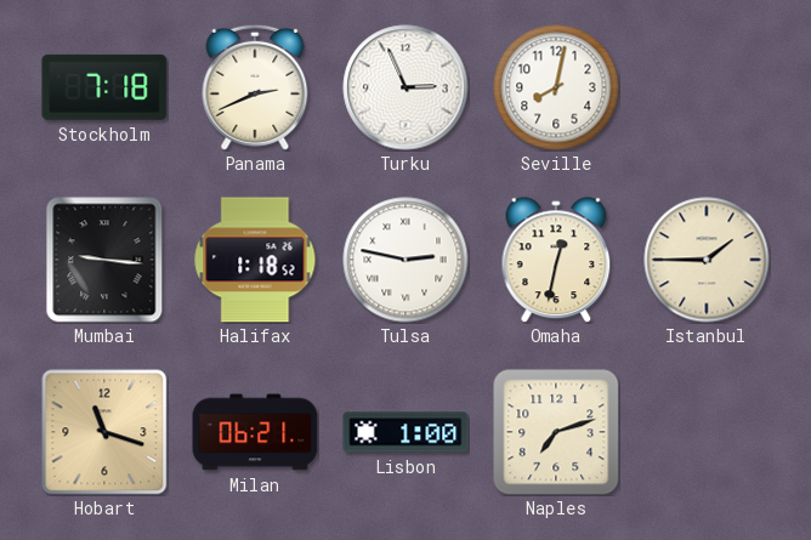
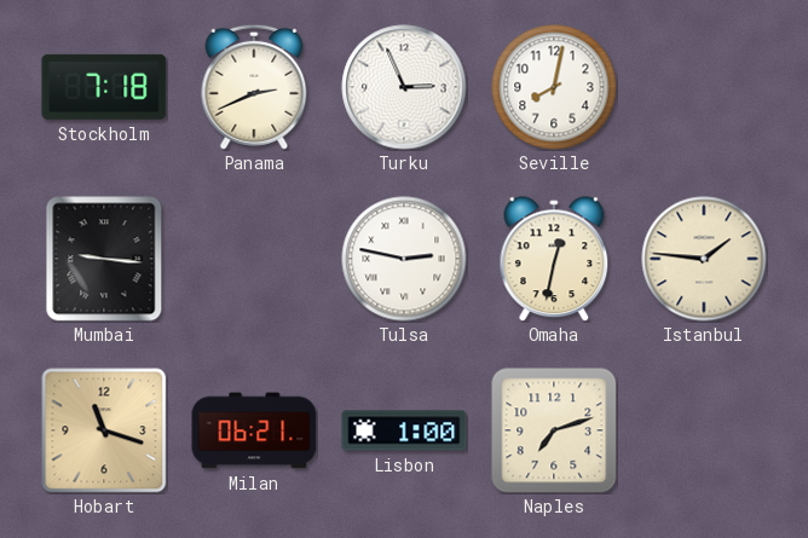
Halifax: 1:18 -> none (255, 260)
Istanbul: 1:45 -> 1:46 (704, 259)
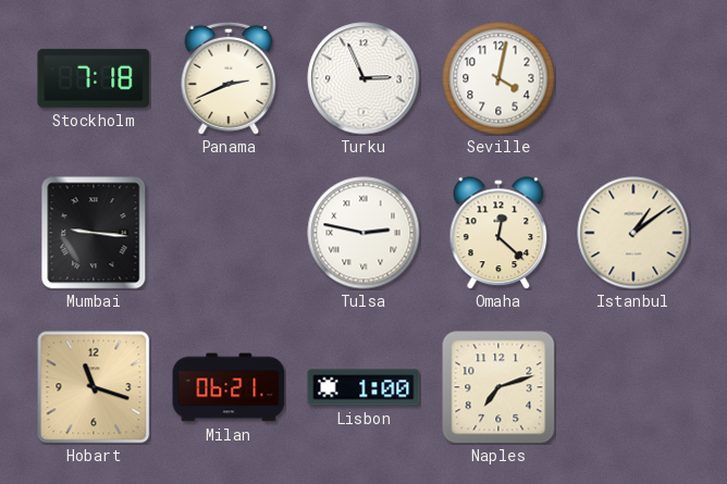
Seville: 8:02 -> 4:02 (498, 78)
Omaha: 12:32 -> 12:22 (498, 233)
Istanbul: 1:46 -> 1:09 (633, 233)
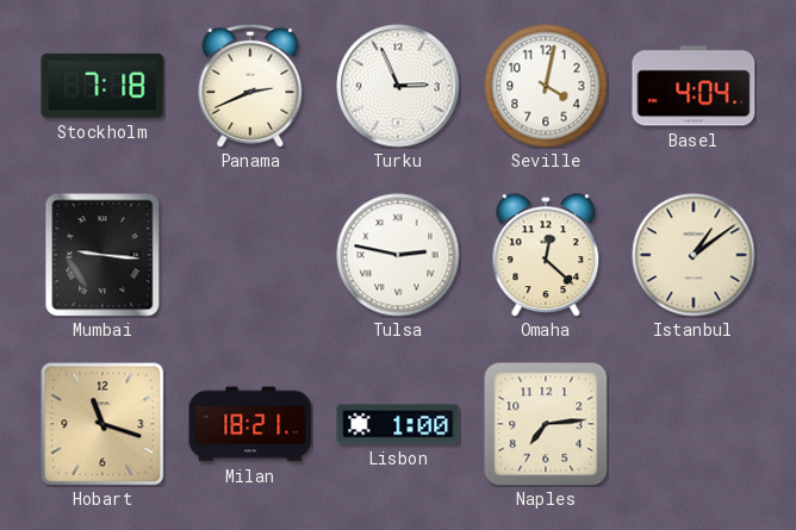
Basel: none -> 4:04 (694, 86)
Milan: 06:21 -> 18:21 (250, 424)
Naples: 7:12 -> 7:14 (546, 424)
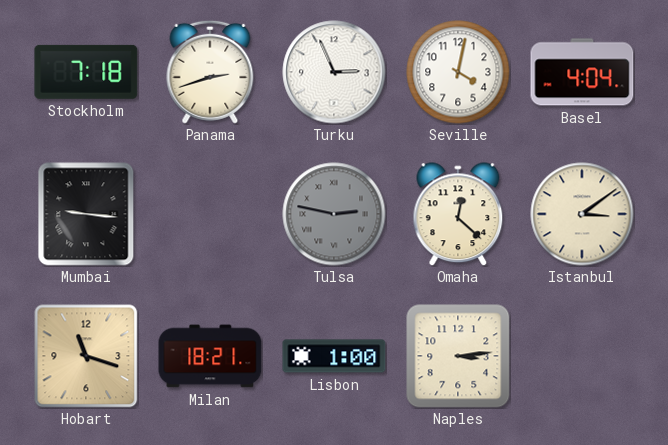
Panama: 2:41 -> 2:42 (210, 72)
Tulsa dial: white -> grey (334, 214)
Istanbul: 1:09 -> 3:09 (582, 214)
Naples: 7:14 -> 3:14 (458, 356)
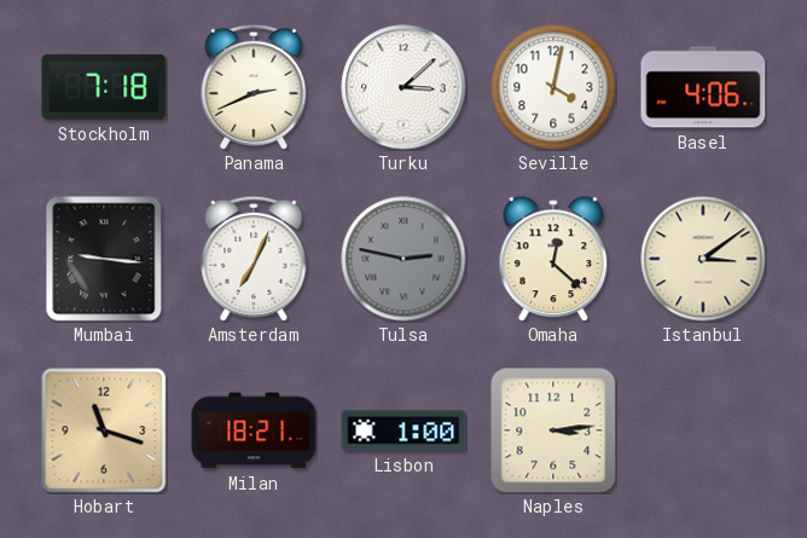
Panama: 2:42 -> 2:41 (254, 87)
Turku: 2:56 -> 3:08 (403, 87)
Basel: 4:04 -> 4:06 (703, 87)
Amsterdam: none -> 7:04 (254, 259)
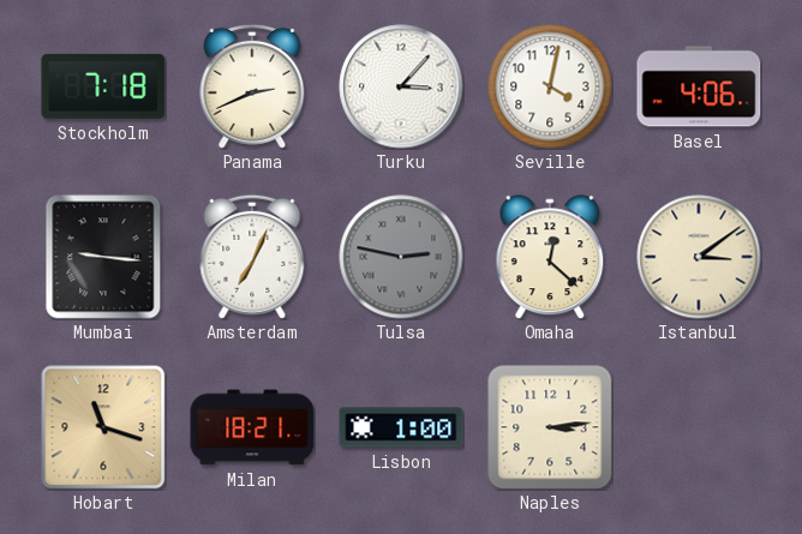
Turku: 3:08 -> 3:07 (401, 86)
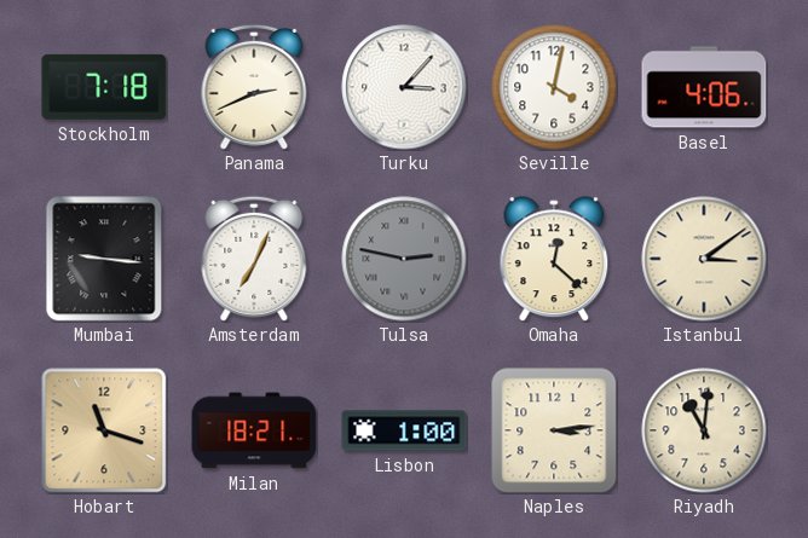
Riyadh: none -> 11:01 (704, 430)
